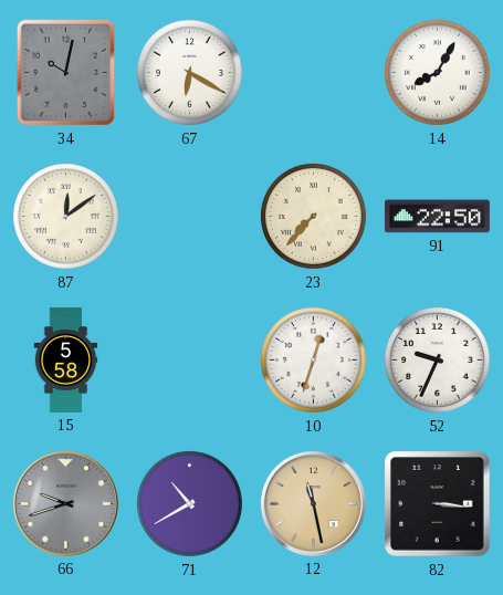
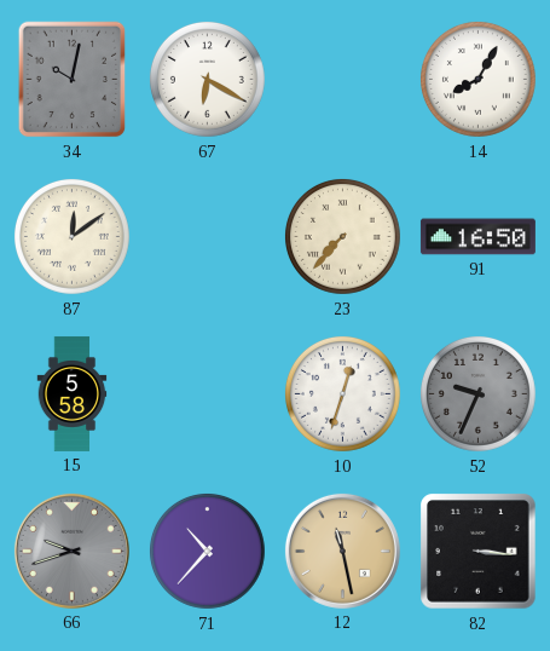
91: 22:50 -> 16:50 (477, 237)
52 dial: white -> grey (477, 393)
71: 10:40 -> 10:37 (207, 551)
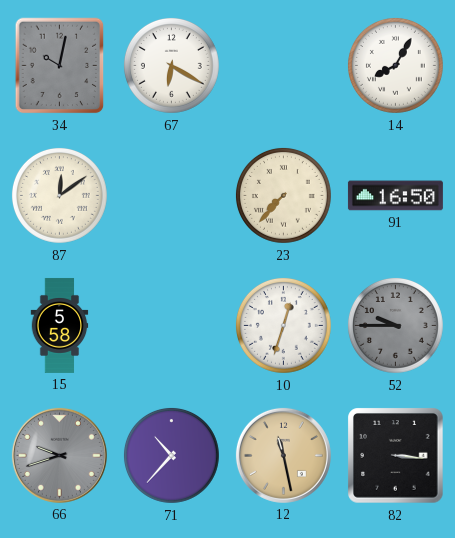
52: 9:34 -> 9:45 (395, 325)
